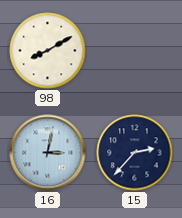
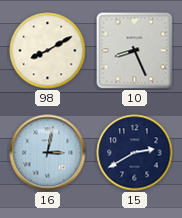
10: none -> 8:26 (135, 51)
15: 2:37 -> 2:40 (135, 153)
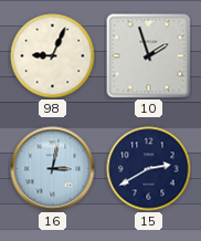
98: 8:10 -> 9:04 (53, 56)
10: 8:26 -> 1:57 (149, 56)
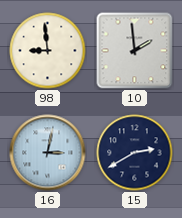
98: 9:04 -> 8:59 (48, 51)
10: 1:57 -> 1:59 (135, 51)
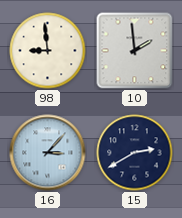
16: 3:02 -> 3:07 (48, 153)
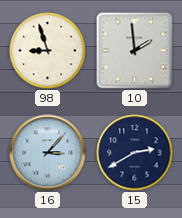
98: 8:59 -> 8:57 (48, 51)
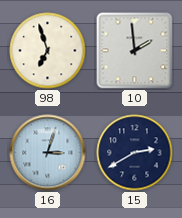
98: 8:57 -> 6:57 (48, 51)
16: 3:07 -> 3:03 (48, 153)
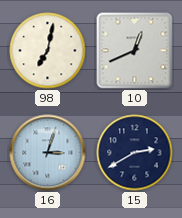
98: 6:57 -> 7:02 (48, 51)
10: 1:59 -> 12:41 (135, 51)
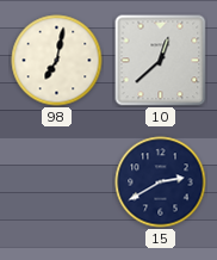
10: 12:41 -> 12:38 (161, 61)
16: 3:03 -> none (48, 153)
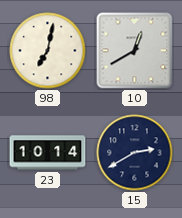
10: 12:38 -> 12:40 (135, 51)
23: none -> 10:14 (48, 153)
